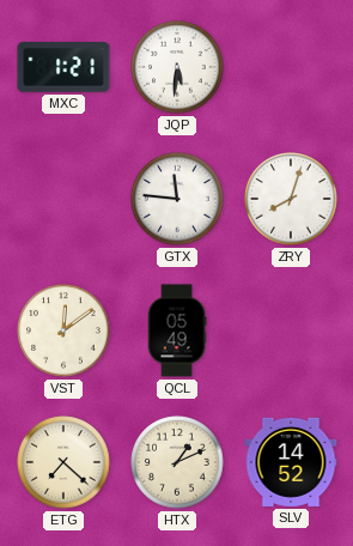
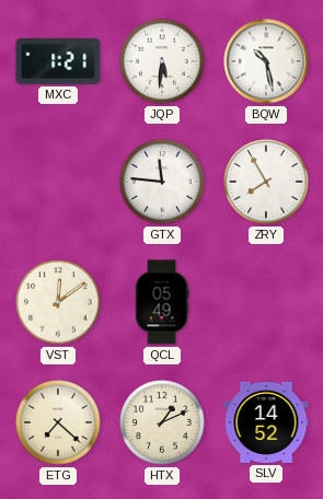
BQW: none -> 10:28 (266, 61)
ZRY: 8:03 -> 7:55 (266, 182)
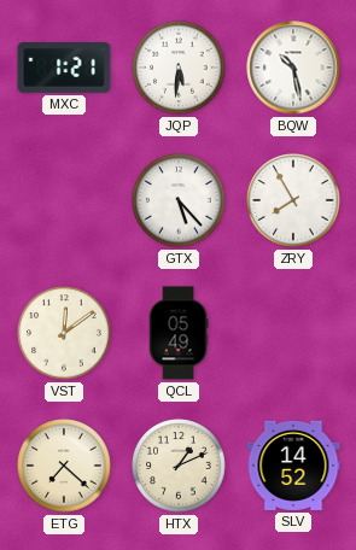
GTX: 11:46 -> 5:23 (179, 200)
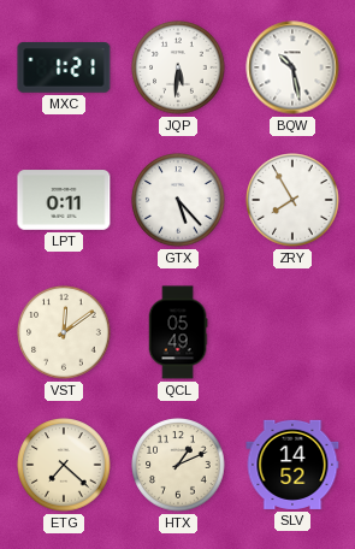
LPT: none -> 0:11 (64, 200)
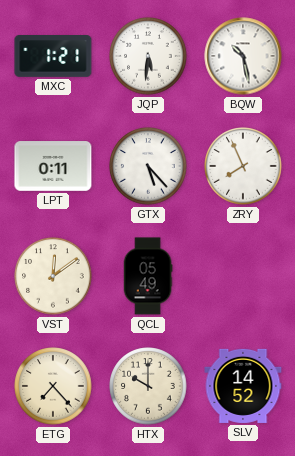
ZRY: 7:55 -> 7:56 (243, 166)
ETG: 7:22 -> 7:23 (53, 386)
HTX: 1:11 -> 10:00 (148, 386)
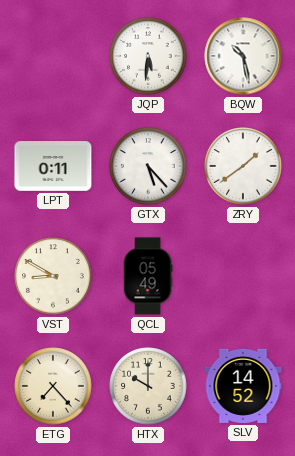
MXC: 1:21 -> none (53, 56)
ZRY: 7:56 -> 1:39 (243, 166)
VST: 12:09 -> 8:50 (53, 276)
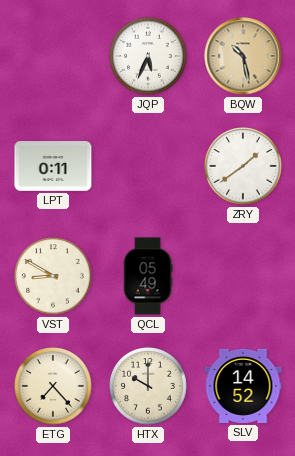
JQP: 5:31 -> 5:34 (148, 56)
BQW dial: white -> champagne (243, 56)
GTX: 5:23 -> none (148, 166)
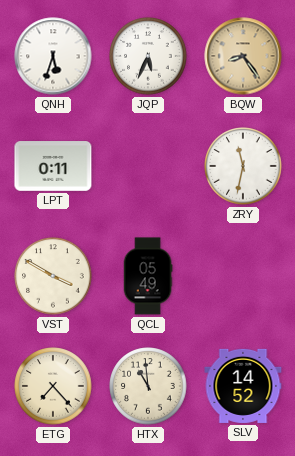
QNH: none -> 5:33 (53, 56)
BQW: 10:28 -> 8:24 (243, 56)
ZRY: 1:39 -> 11:32 (243, 166)
VST: 8:50 -> 3:50 (53, 276)
HTX: 10:00 -> 10:59 (148, 386)
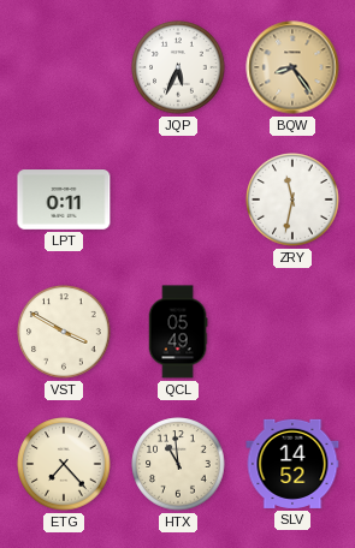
QNH: 5:33 -> none (53, 56)
